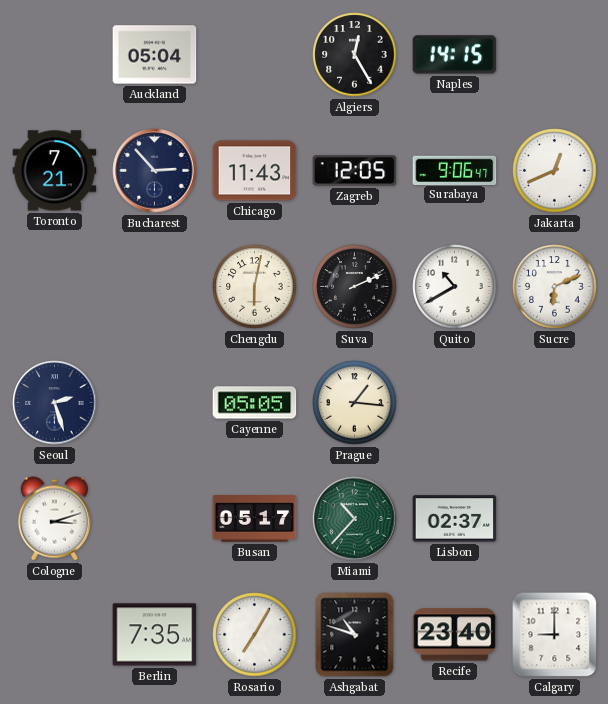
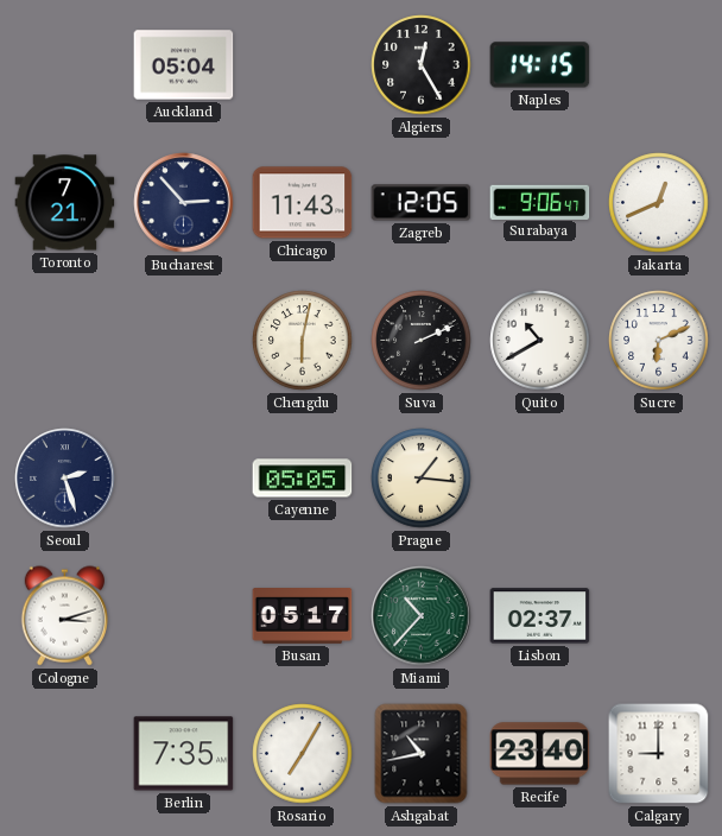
Ashgabat: 10:48 -> 10:43 (422, 754)
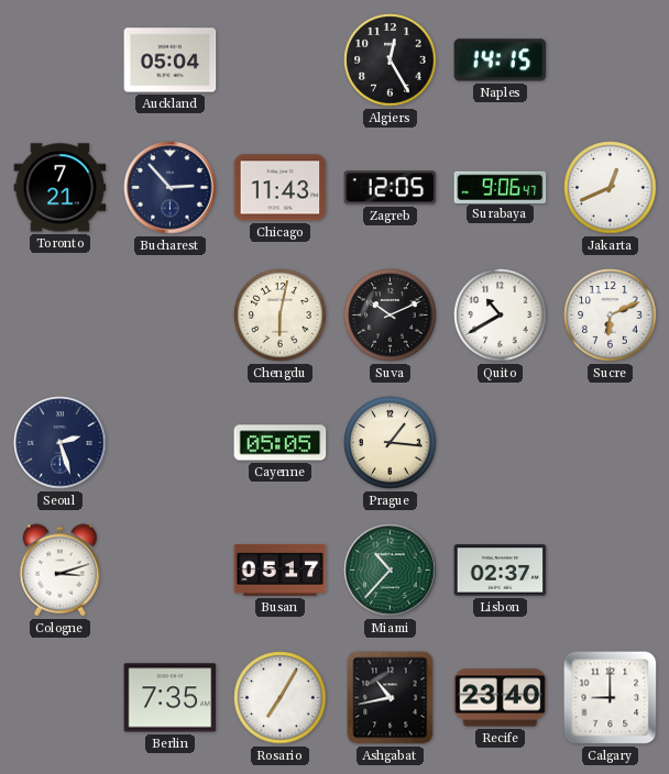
Suva: 2:11 -> 10:11 (391, 316)
